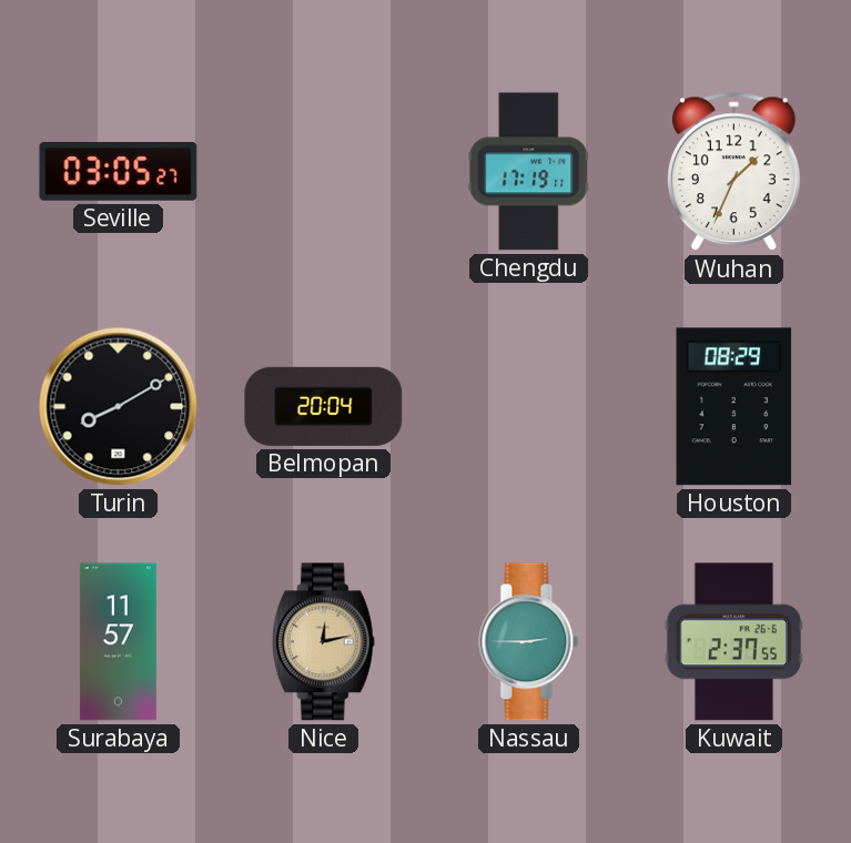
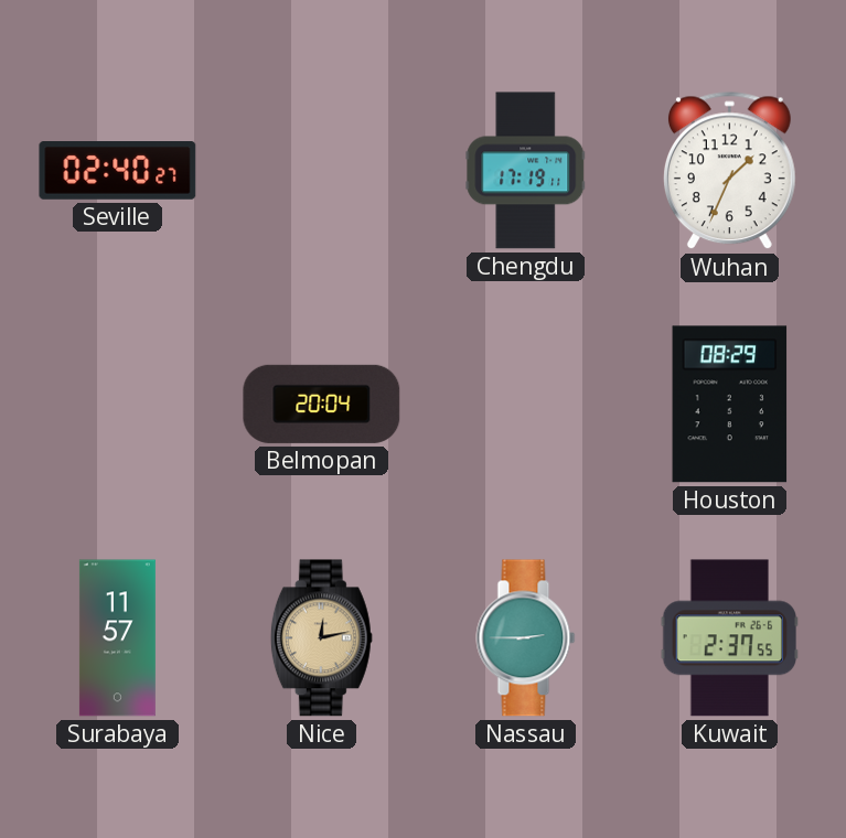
Seville: 03:05 -> 02:40 (118, 171)
Turin: 8:10 -> none (119, 407)
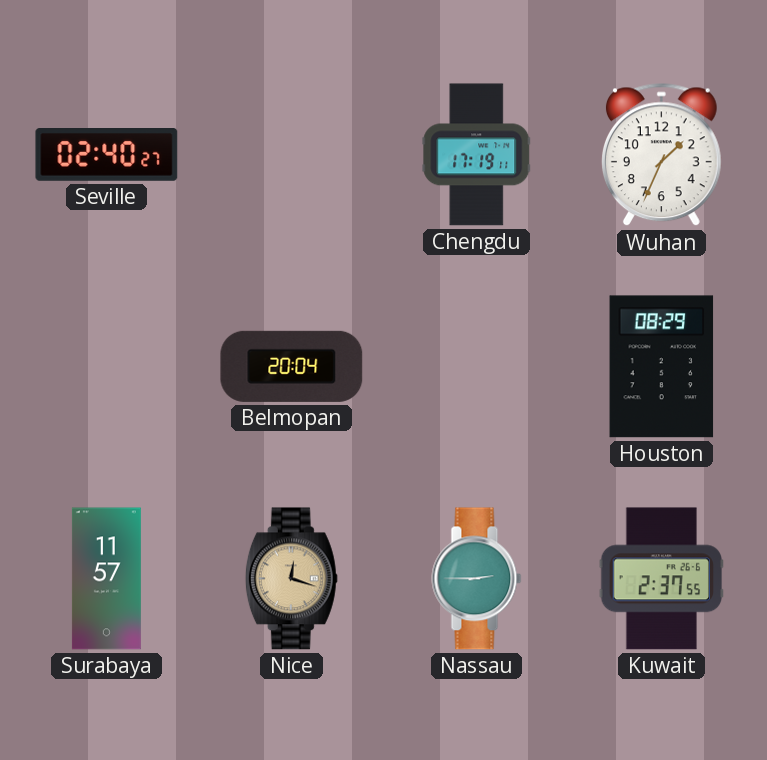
Nice: 12:13 -> 12:18 (291, 579)
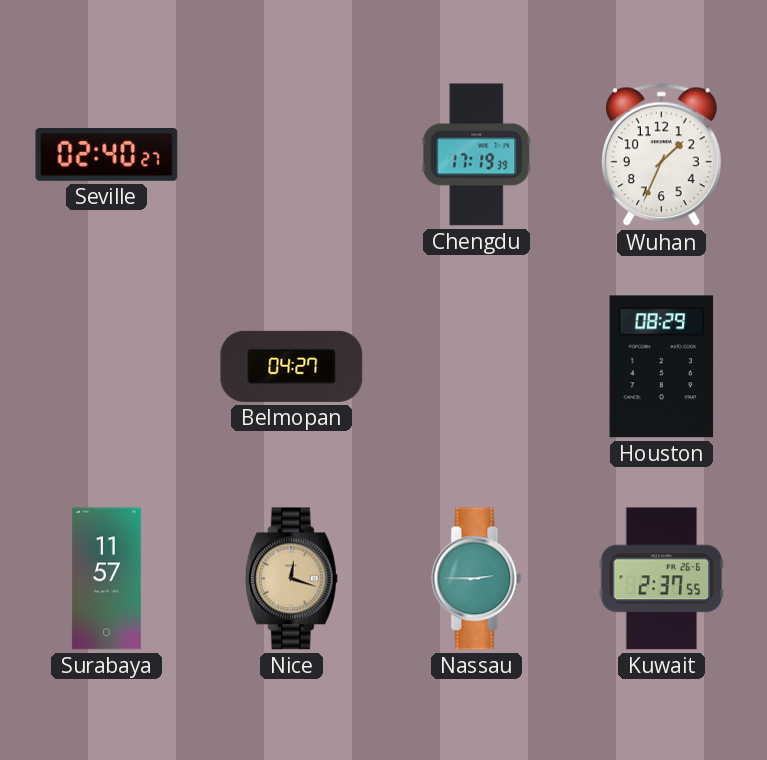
Chengdu: 17:19:11 -> 17:19:39 (477, 155)
Belmopan: 20:04 -> 04:27 (292, 366)
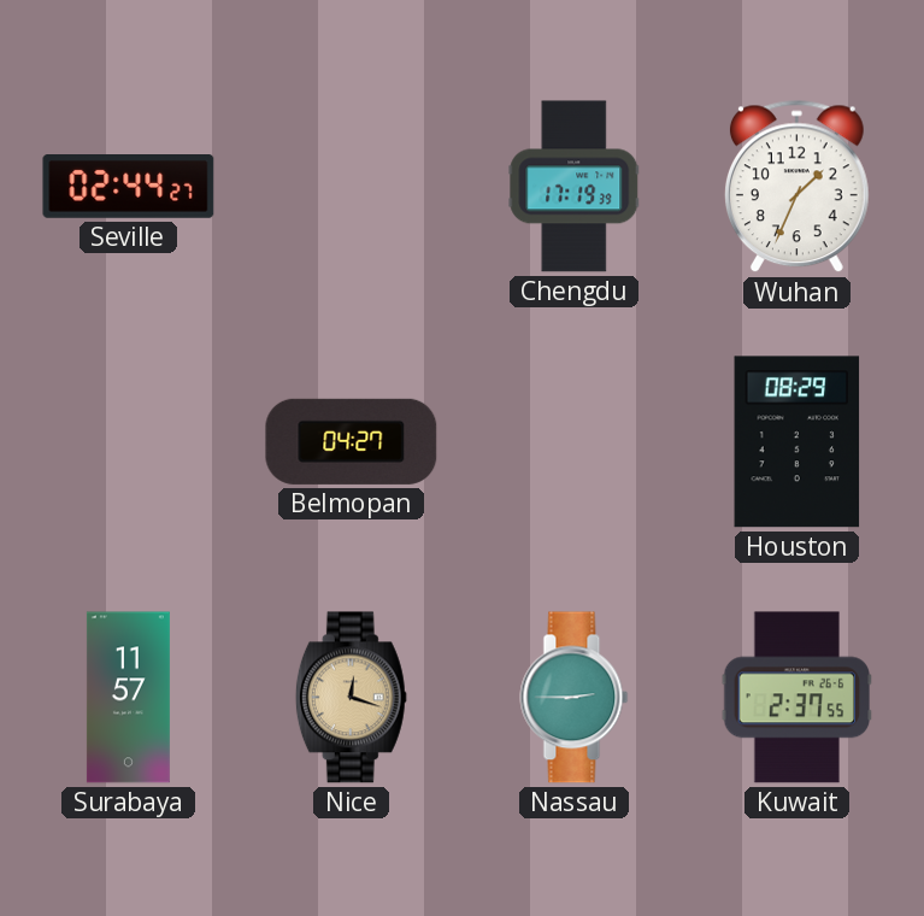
Seville: 02:40 -> 02:44 (129, 187)
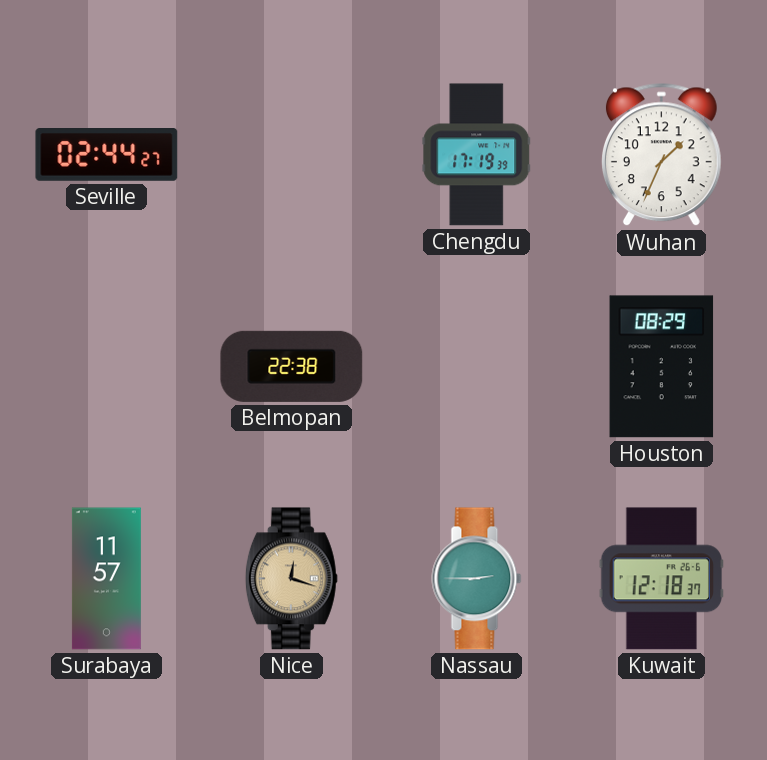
Belmopan: 04:27 -> 22:38 (292, 366)
Kuwait: 2:37 -> 12:18 (662, 579)
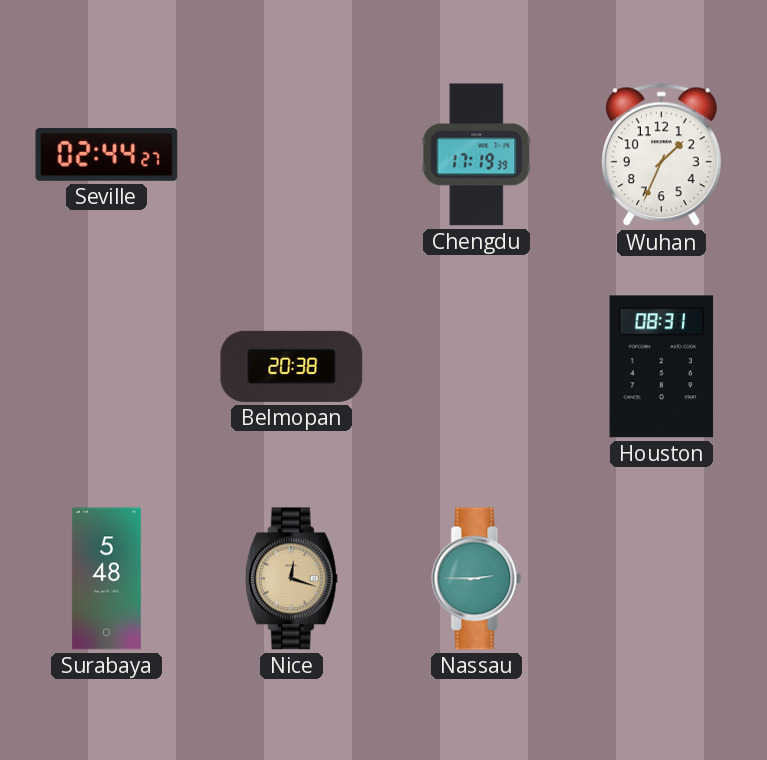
Belmopan: 22:38 -> 20:38 (292, 366)
Houston: 08:29 -> 08:31 (662, 367)
Surabaya: 11:57 -> 5:48 (106, 579)
Kuwait: 12:18 -> none (662, 579)
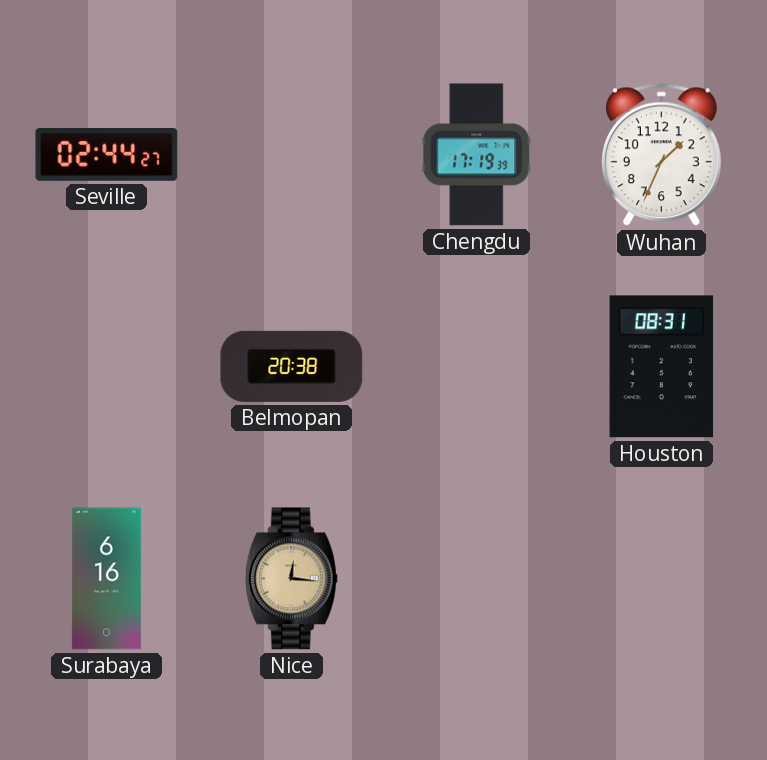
Surabaya: 5:48 -> 6:16 (106, 579)
Nice: 12:18 -> 12:16 (291, 579)
Nassau: 2:45 -> none (477, 579)
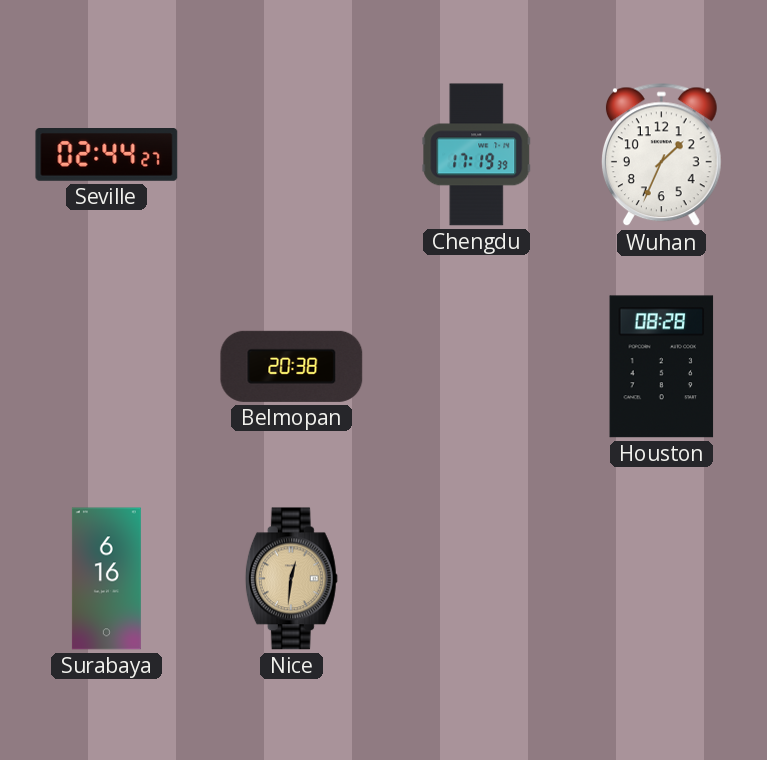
Houston: 08:31 -> 08:28 (662, 367)
Nice: 12:16 -> 12:31 (291, 579)
